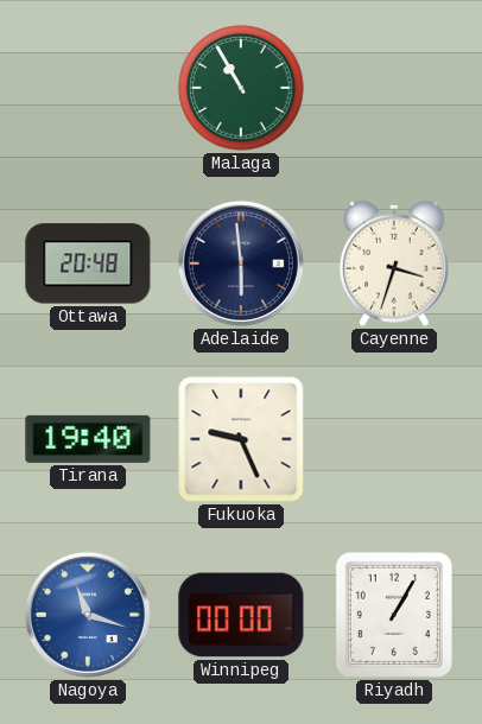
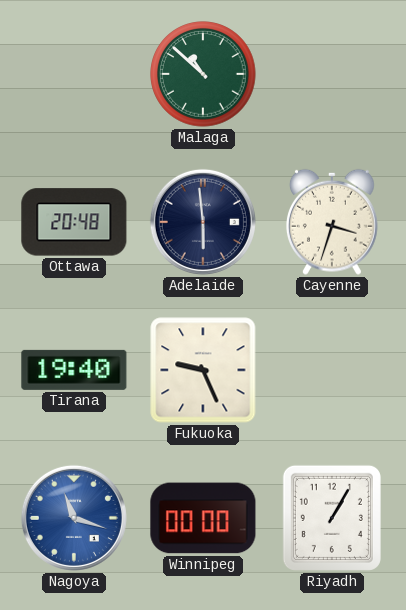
Malaga: 10:55 -> 10:52 (203, 74)
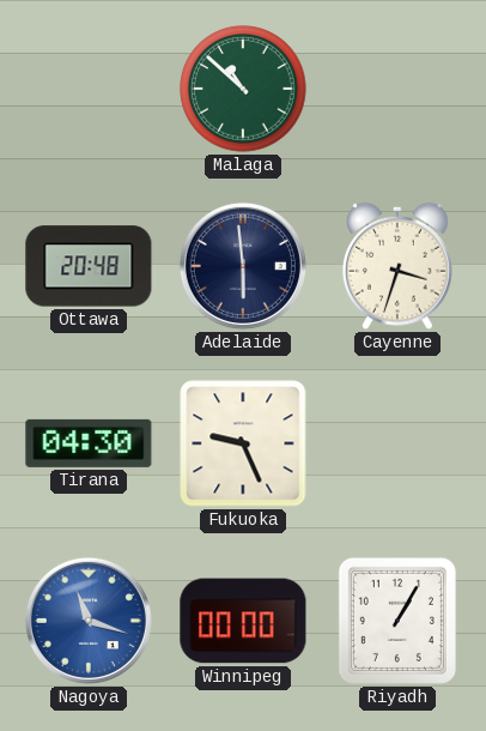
Tirana: 19:40 -> 04:30 (89, 443)
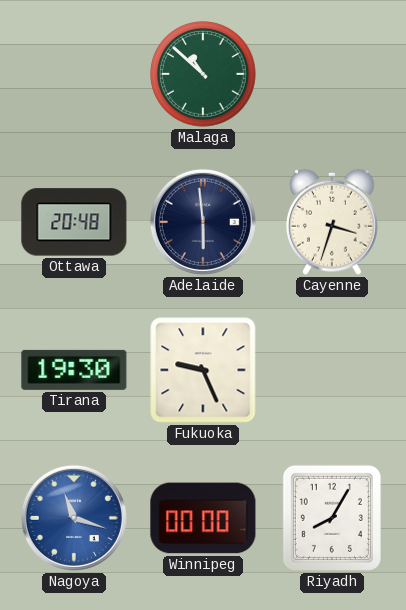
Tirana: 04:30 -> 19:30 (74, 370)
Riyadh: 1:05 -> 8:05 (332, 518)
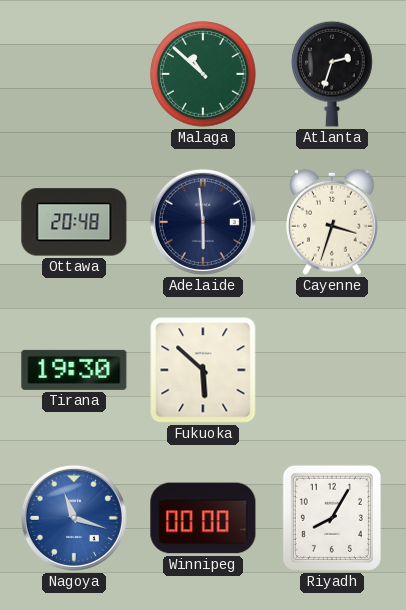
Atlanta: none -> 2:33 (332, 74)
Fukuoka: 9:26 -> 5:52 (203, 370)
